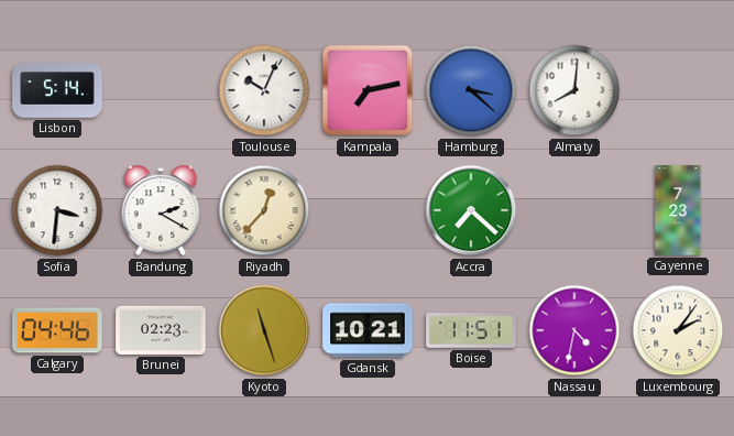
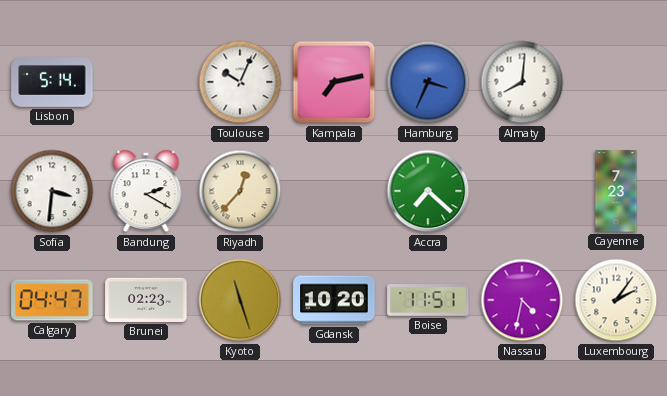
Hamburg: 3:22 -> 3:34 (428, 82)
Calgary: 04:46 -> 04:47 (52, 300)
Gdansk: 10:21 -> 10:20 (334, 300)
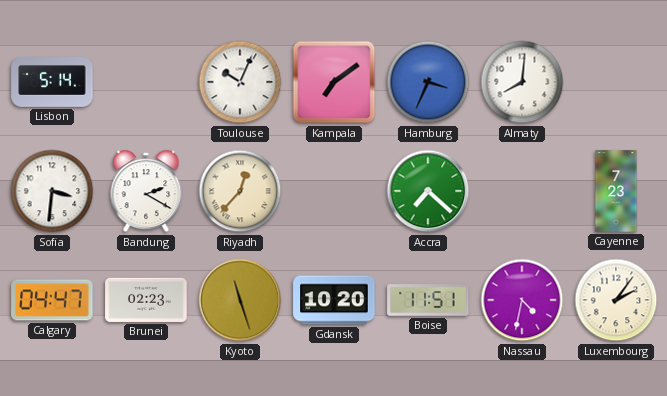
Kampala: 7:13 -> 7:09 (334, 82)
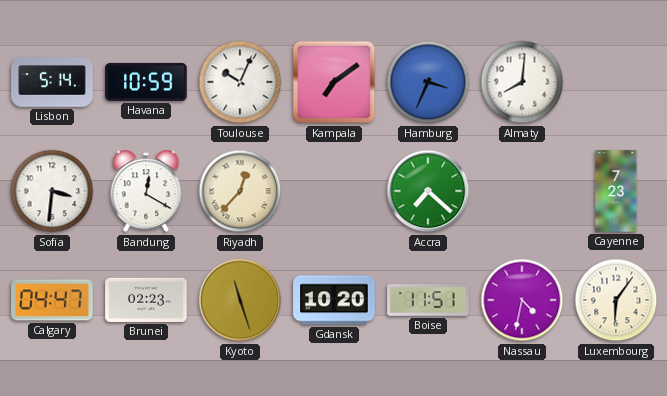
Havana: none -> 10:59 (146, 82)
Bandung: 2:20 -> 12:20 (146, 191)
Luxembourg: 2:06 -> 6:06 (616, 300)
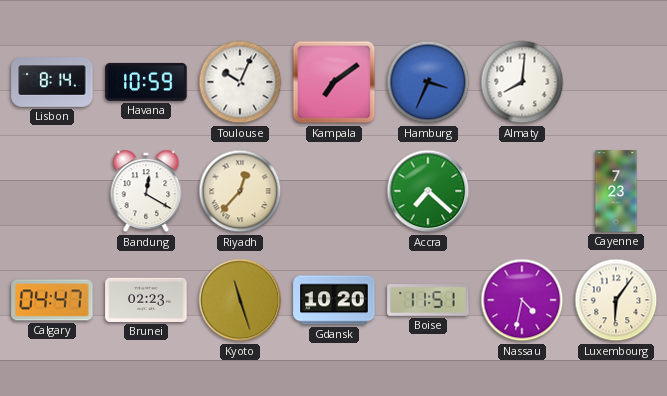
Lisbon: 5:14 -> 8:14 (52, 82)
Sofia: 3:31 -> none (52, 191)
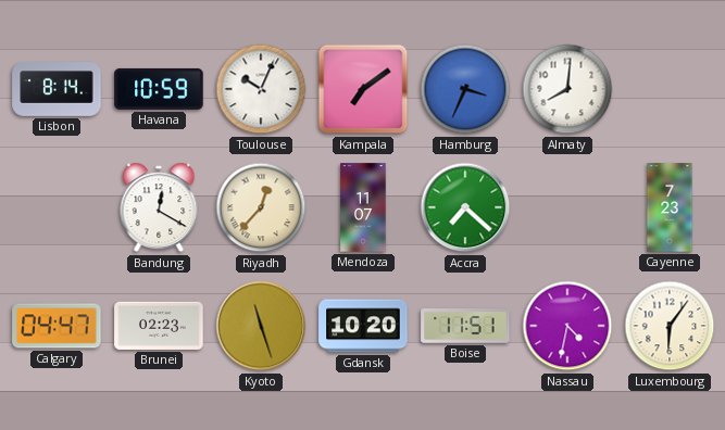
Mendoza: none -> 11:07 (363, 207)
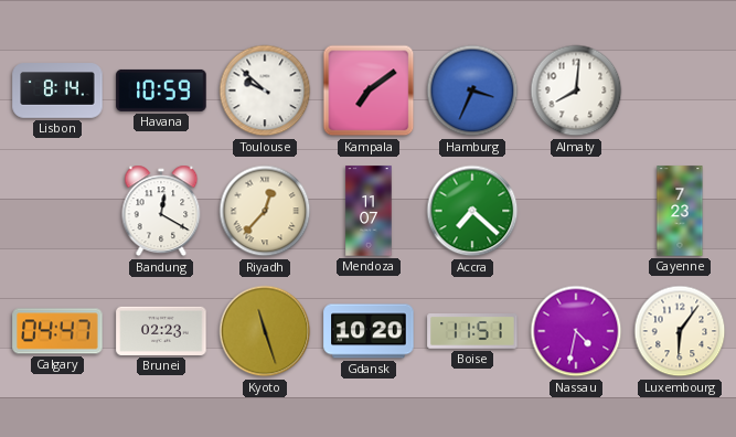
Toulouse: 10:04 -> 9:52 (265, 90)
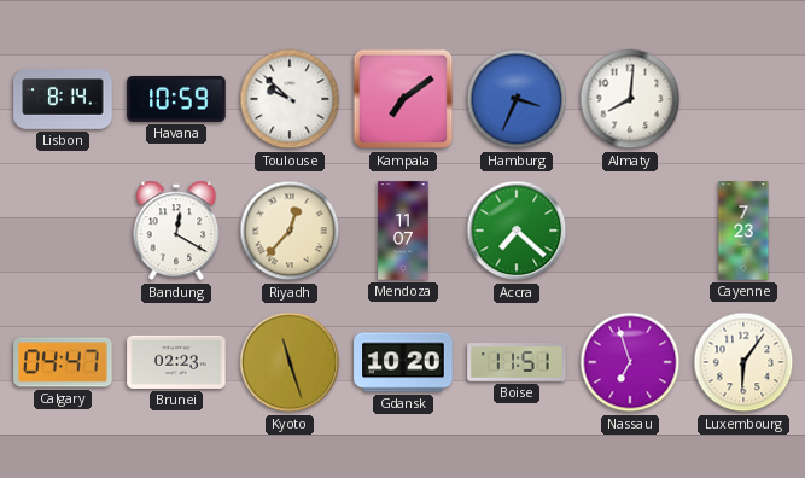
Nassau: 4:32 -> 6:57 (630, 362)
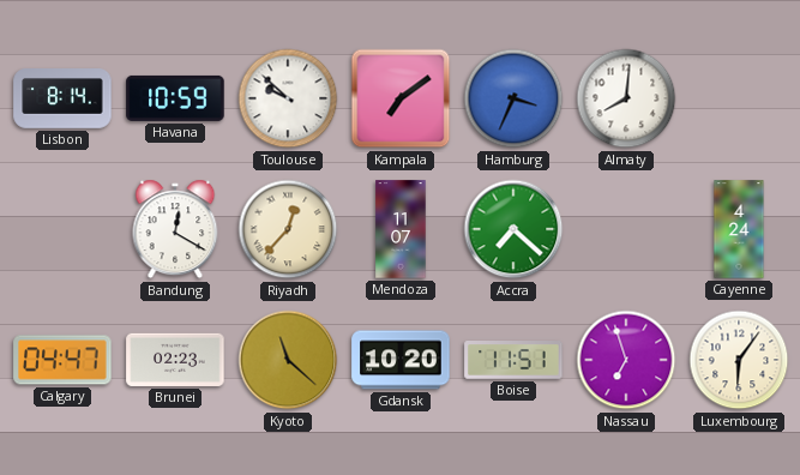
Cayenne: 7:23 -> 4:24 (739, 229)
Kyoto: 11:27 -> 11:22 (288, 360)
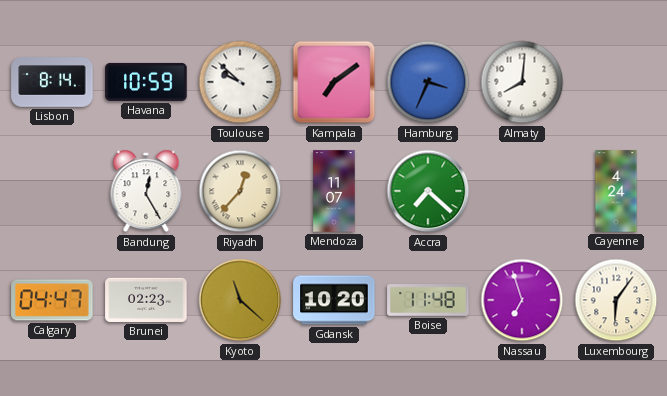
Bandung: 12:20 -> 12:25 (146, 191)
Boise: 11:51 -> 11:48 (428, 301)
